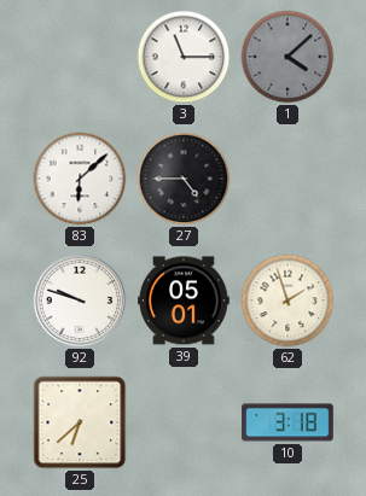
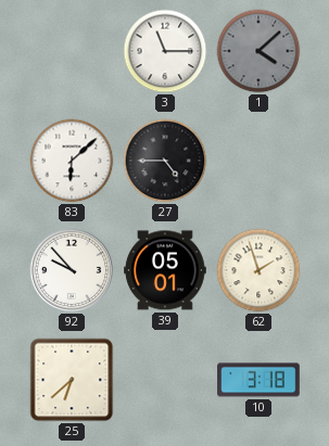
92: 9:48 -> 9:53 (72, 270)
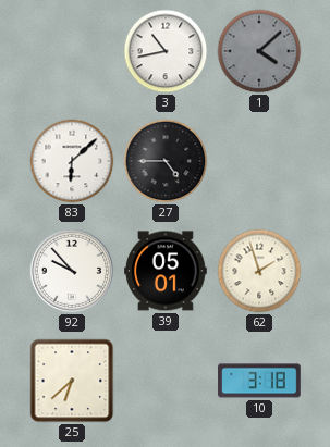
3: 11:15 -> 10:43 (166, 51)
